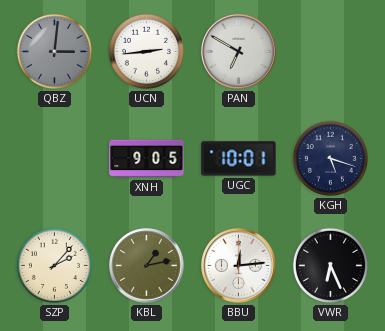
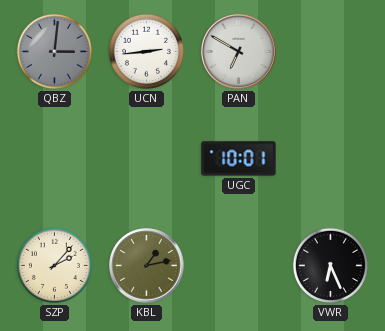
XNH: 9:05 -> none (147, 159)
KGH: 5:18 -> none (330, 158)
BBU: 12:14 -> none (239, 266)
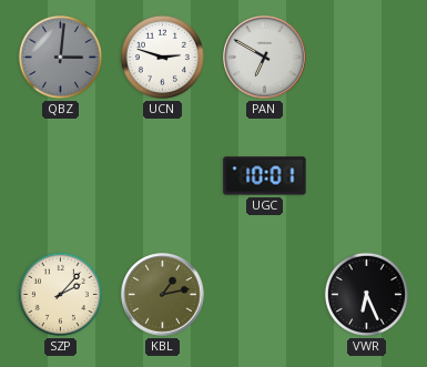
UCN: 2:44 -> 2:48 (162, 57)
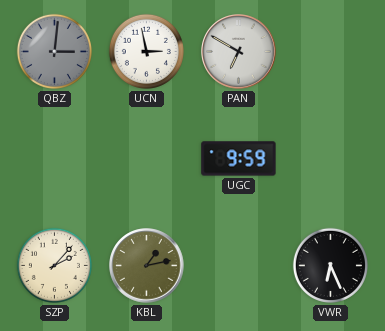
UCN: 2:48 -> 2:58 (146, 51)
UGC: 10:01 -> 9:59 (239, 159)
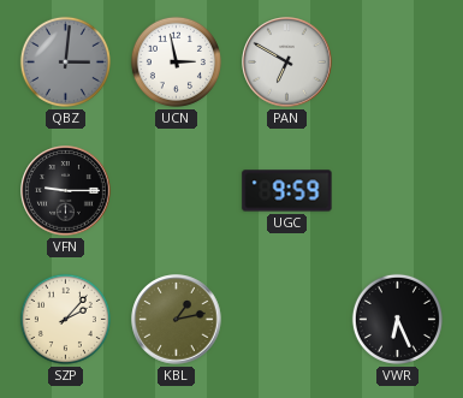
VFN: none -> 9:15 (66, 191)
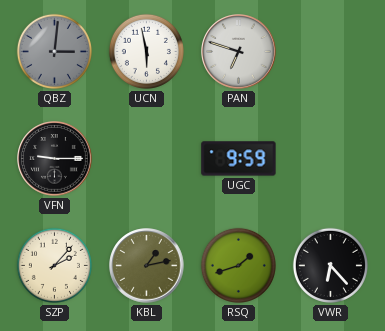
UCN: 2:58 -> 5:58 (146, 51)
PAN: 6:50 -> 6:48 (239, 52)
RSQ: none -> 1:42 (238, 265)
VWR: 6:26 -> 6:23 (330, 265)
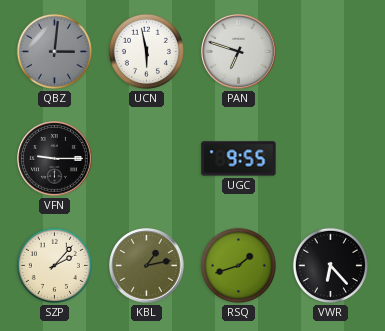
UGC: 9:59 -> 9:55 (239, 159)
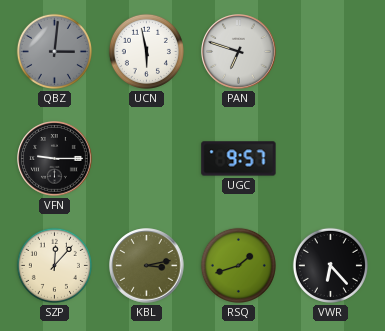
UGC: 9:55 -> 9:57 (239, 159)
SZP: 2:07 -> 12:07 (54, 265)
KBL: 1:13 -> 3:13 (147, 266)
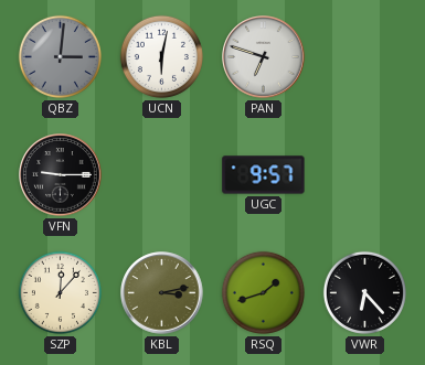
UCN: 5:58 -> 6:02 (161, 56)
